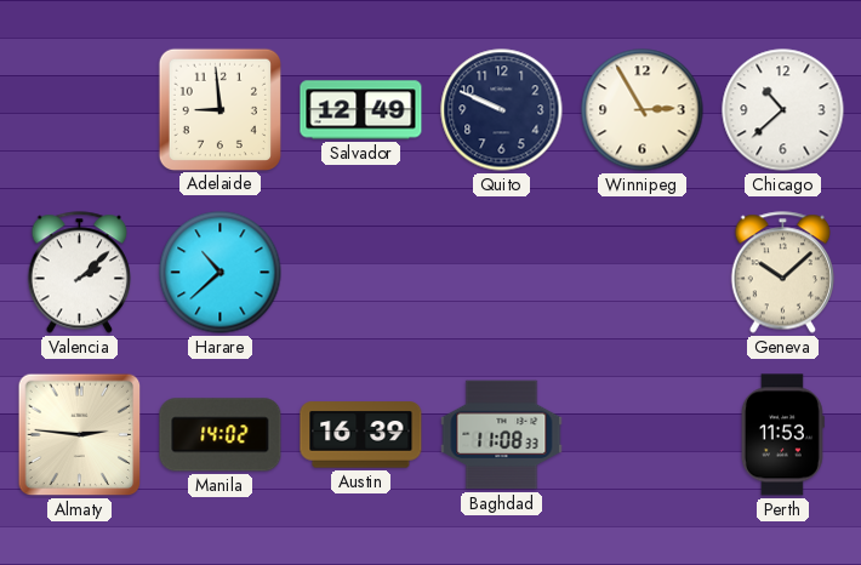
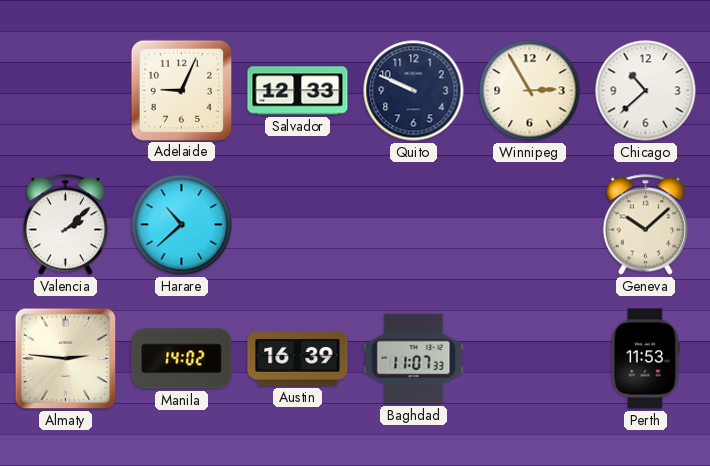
Adelaide: 8:59 -> 9:04 (181, 90)
Salvador: 12:49 -> 12:33 (298, 91)
Baghdad: 11:08 -> 11:07 (414, 359)
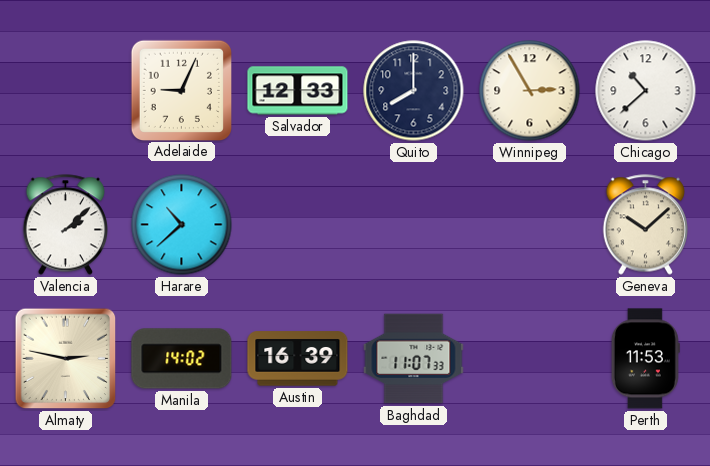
Quito: 9:49 -> 8:00 (414, 91)
Almaty: 2:46 -> 2:47 (66, 359)
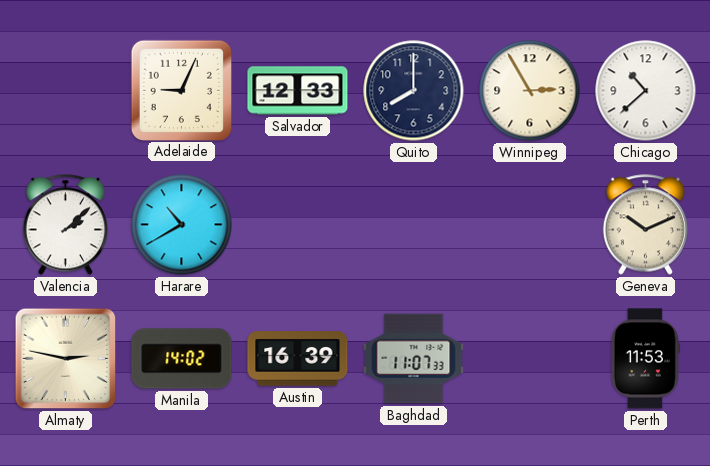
Harare: 10:38 -> 10:40 (182, 225)
Geneva: 10:08 -> 10:11 (645, 225)
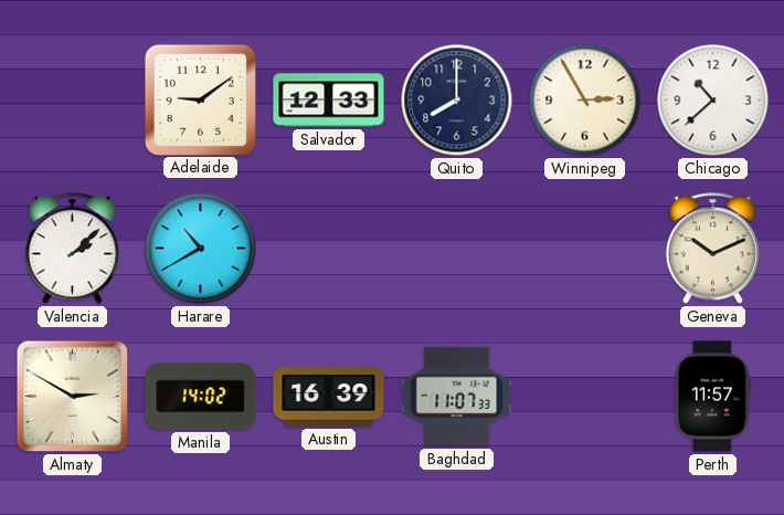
Adelaide: 9:04 -> 9:09 (200, 99)
Almaty: 2:47 -> 2:50 (73, 397)
Perth: 11:53 -> 11:57 (712, 397)
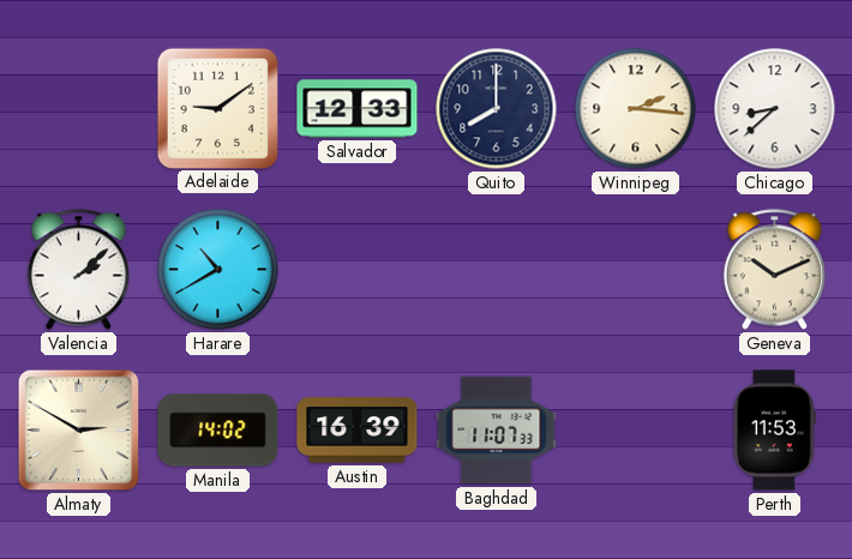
Winnipeg: 2:55 -> 2:16 (636, 109)
Chicago: 10:38 -> 8:38 (775, 109)
Perth: 11:57 -> 11:53 (774, 431)
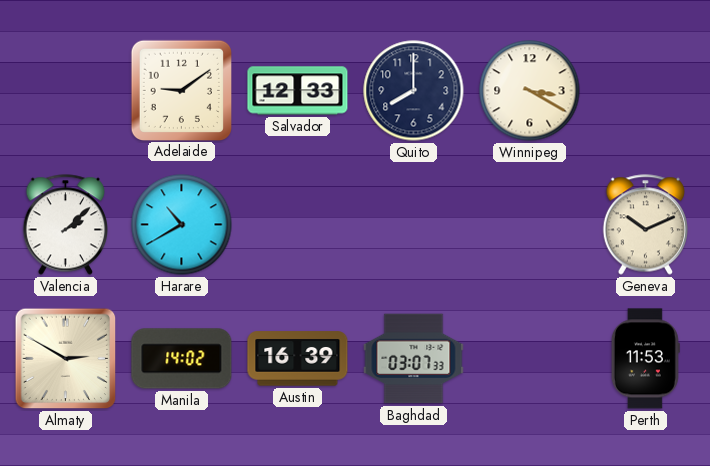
Winnipeg: 2:16 -> 3:20 (530, 91)
Chicago: 8:38 -> none (775, 109)
Baghdad: 11:07 -> 03:07 (414, 359)
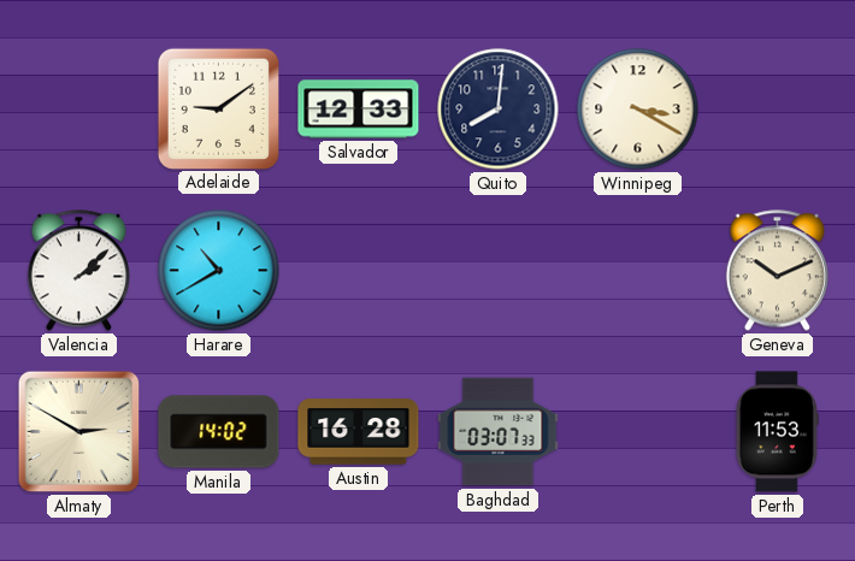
Quito: 8:00 -> 8:01 (499, 110)
Austin: 16:39 -> 16:28 (359, 432)
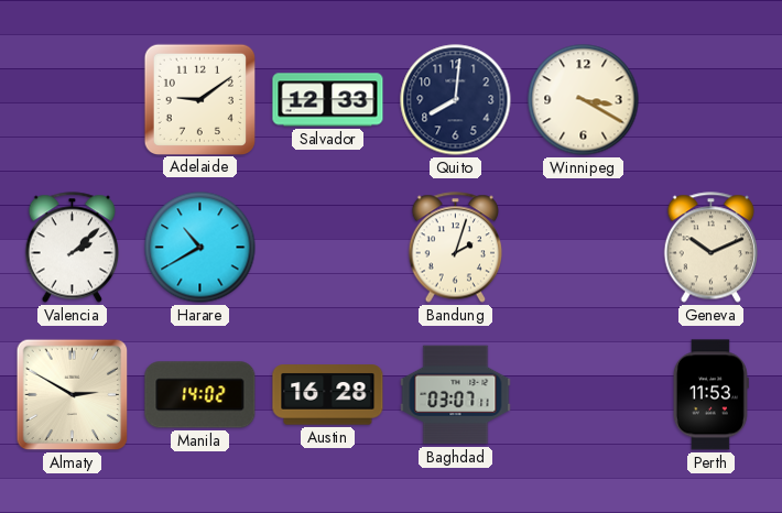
Bandung: none -> 2:03 (455, 248)
Baghdad: 03:07:33 -> 03:07:11 (456, 395)
